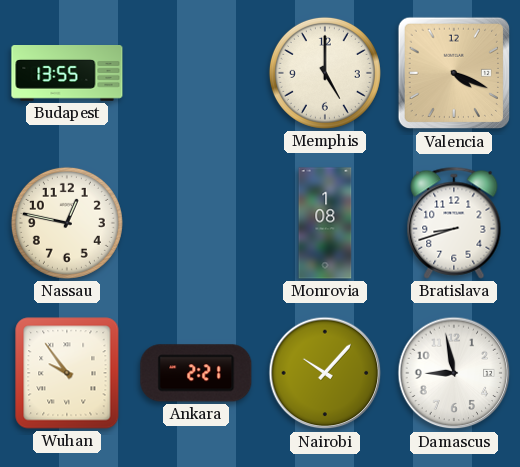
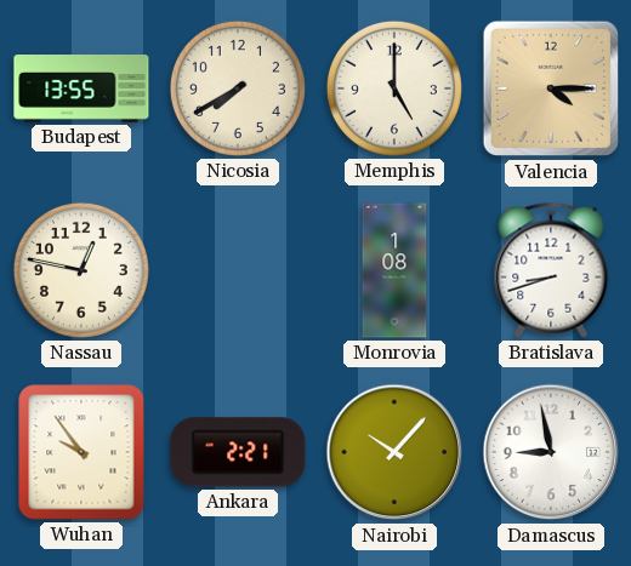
Nicosia: none -> 7:40 (238, 88)
Valencia: 4:19 -> 4:15 (551, 88)
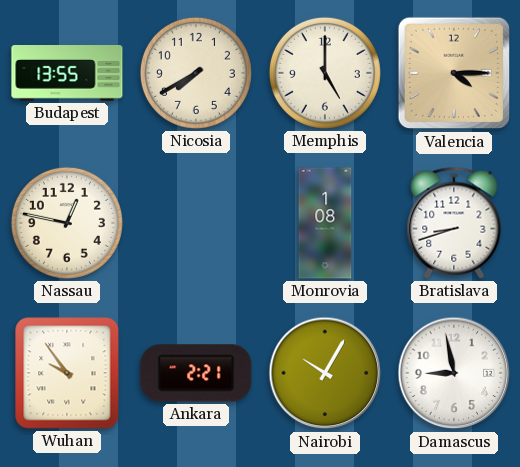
Nairobi: 10:07 -> 10:05 (325, 373)
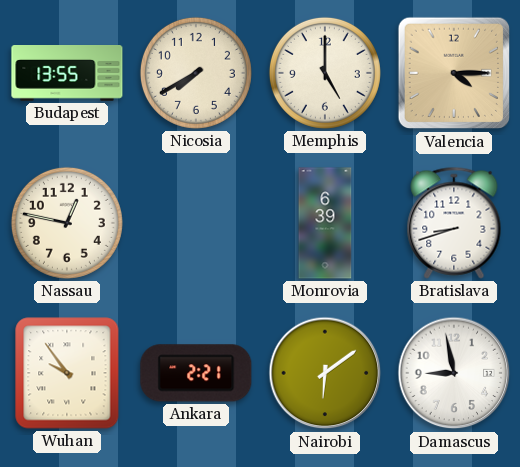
Monrovia: 1:08 -> 6:39 (325, 223)
Nairobi: 10:05 -> 6:09 (325, 373)
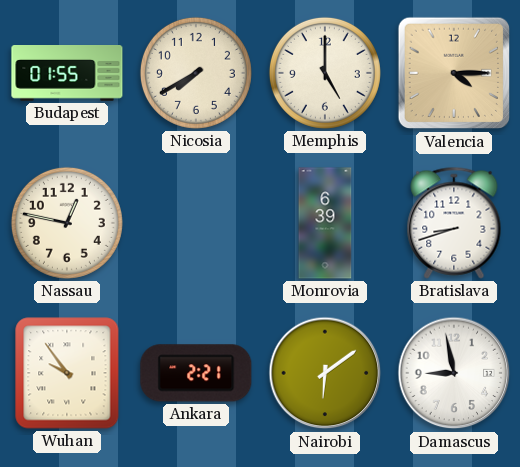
Budapest: 13:55 -> 01:55 (67, 74)
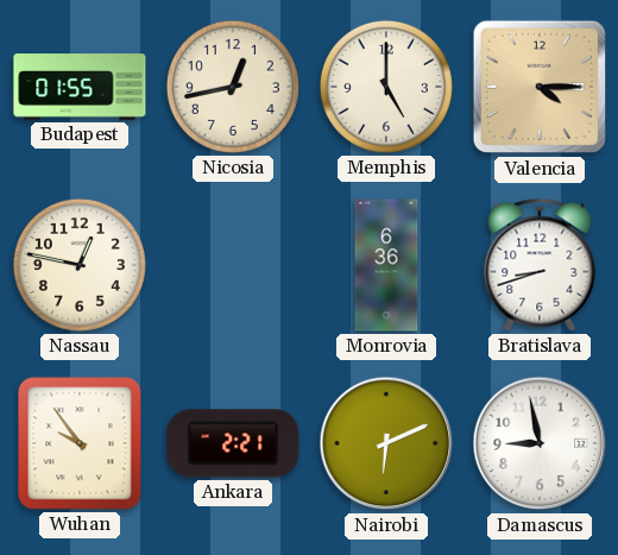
Nicosia: 7:40 -> 12:43 (233, 87)
Monrovia: 6:39 -> 6:36 (386, 265)
Nairobi: 6:09 -> 6:11 (386, 443)
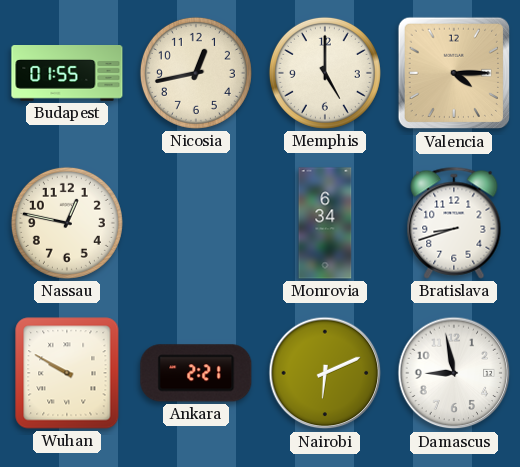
Monrovia: 6:36 -> 6:34 (325, 223)
Wuhan: 9:54 -> 9:50 (67, 373)
